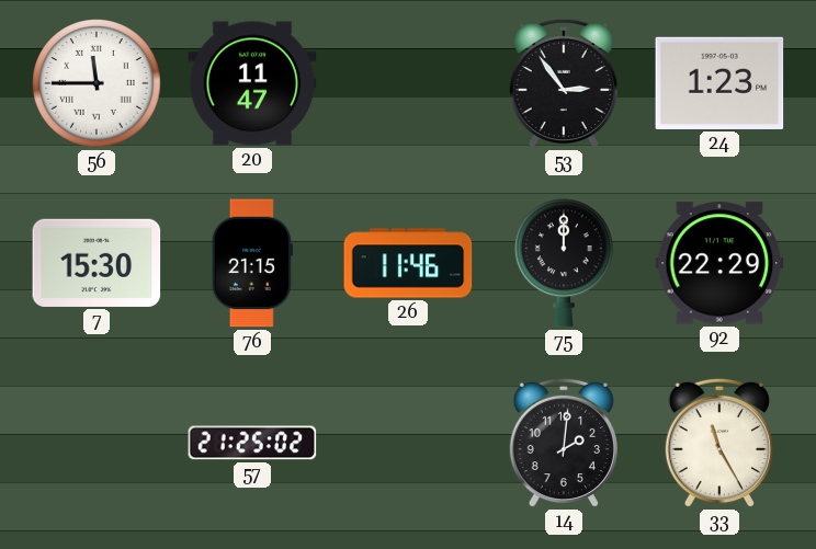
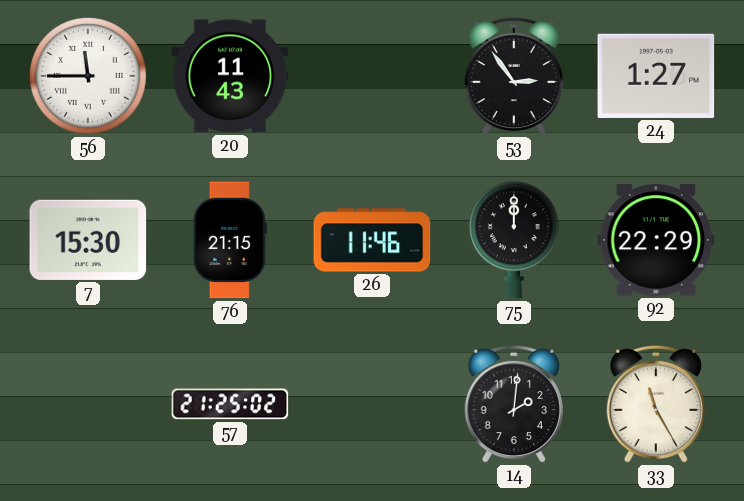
20: 11:47 -> 11:43 (230, 76)
24: 1:23 -> 1:27 (656, 76)
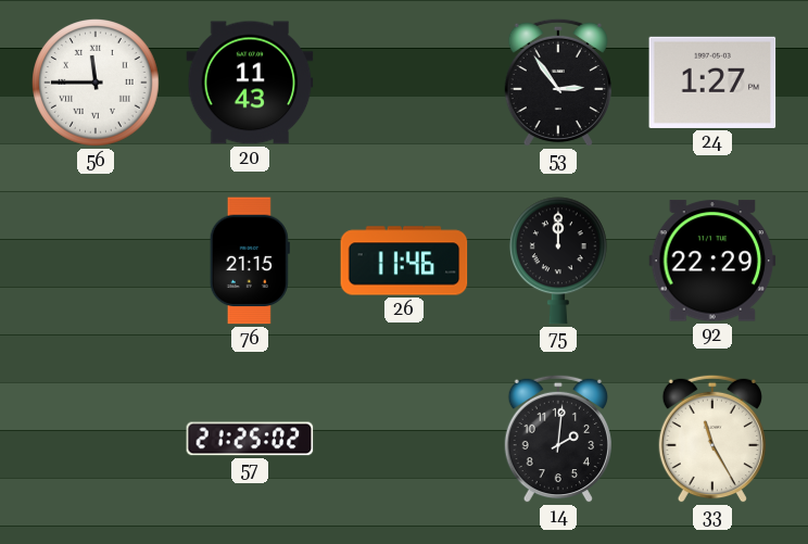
7: 15:30 -> none (88, 240)
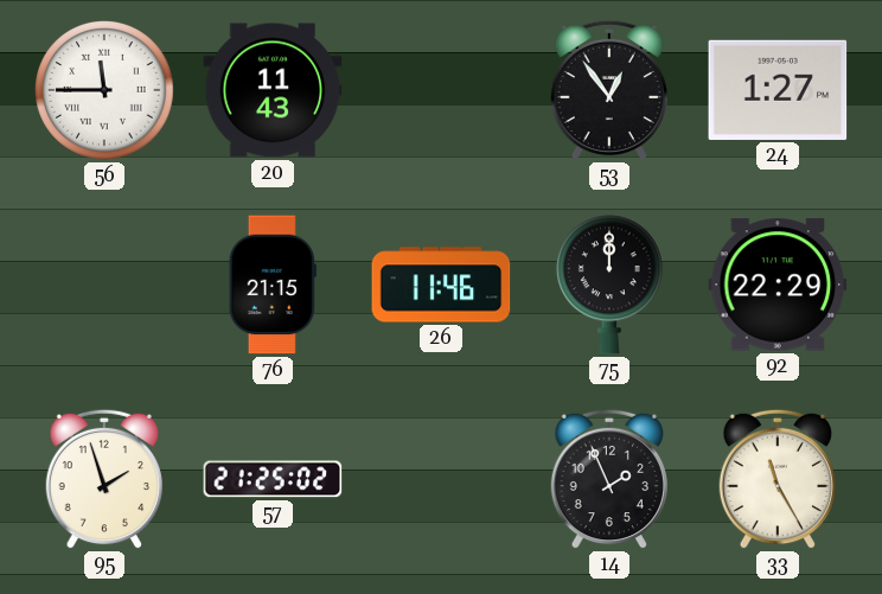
53: 2:54 -> 12:54 (609, 90)
95: none -> 1:57 (104, 479)
14: 2:01 -> 1:56 (609, 479)
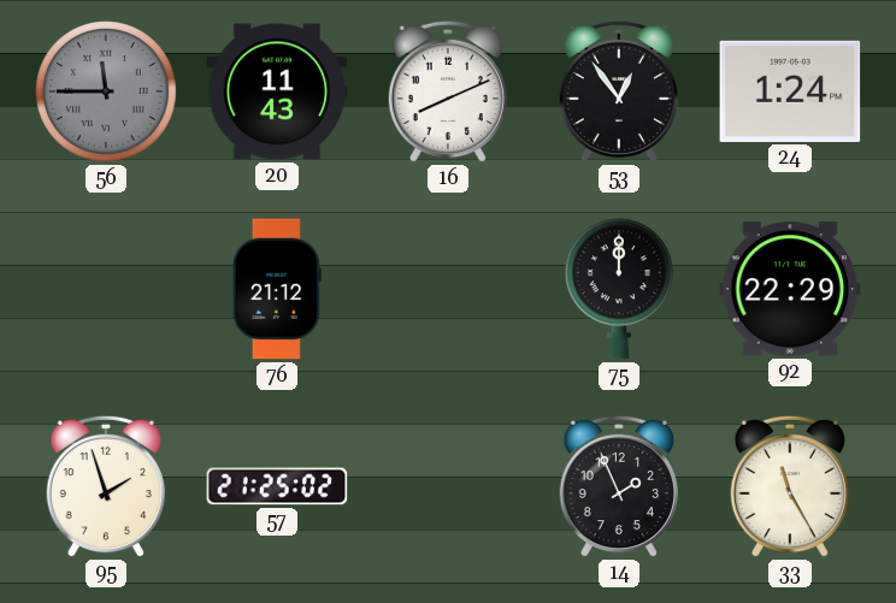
56 dial: white -> grey (107, 93)
16: none -> 8:11 (448, 91)
24: 1:27 -> 1:24 (790, 91)
76: 21:15 -> 21:12 (277, 289)
26: 11:46 -> none (441, 285)
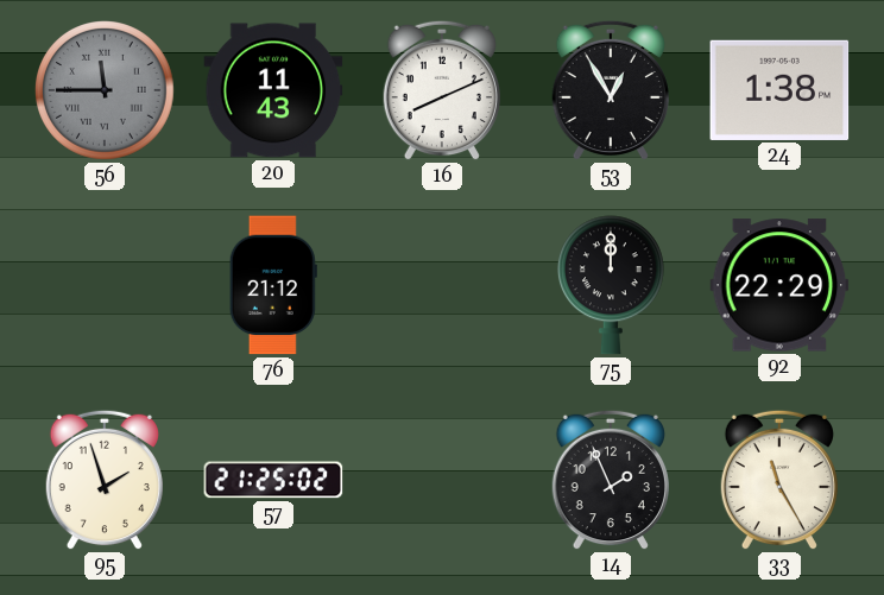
53: 12:54 -> 12:55 (611, 90)
24: 1:24 -> 1:38 (779, 90)
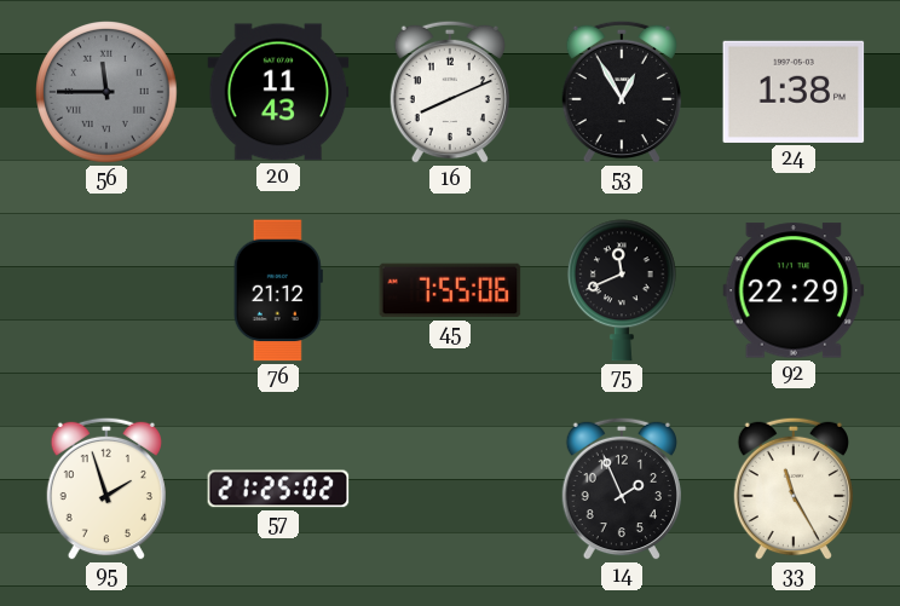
45: none -> 7:55 (450, 290)
75: 12:00 -> 11:41 (622, 290)
